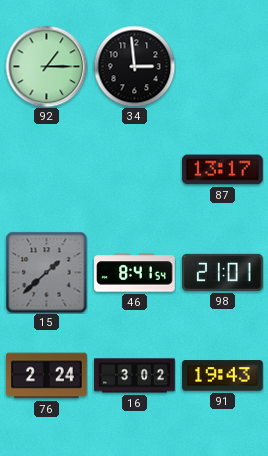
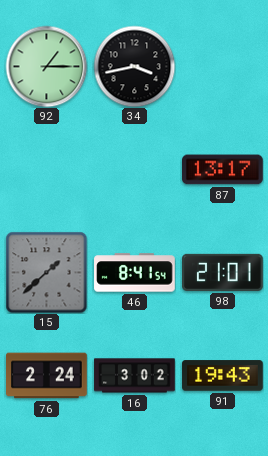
34: 2:59 -> 3:43 (134, 66)
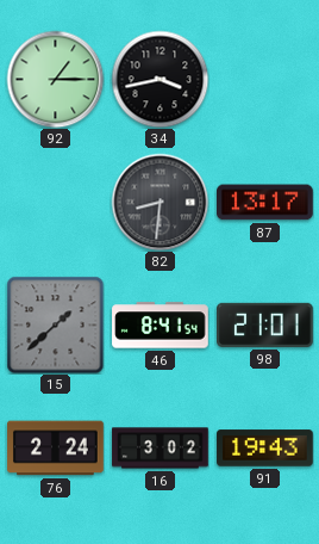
82: none -> 8:31 (159, 202)
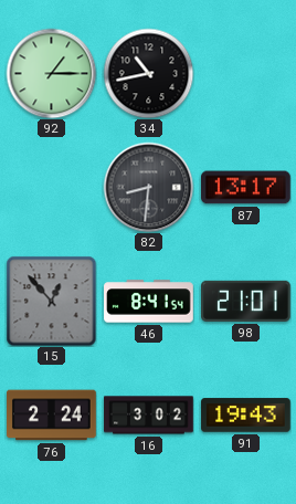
34: 3:43 -> 10:43 (148, 73)
15: 1:38 -> 12:53 (51, 301)
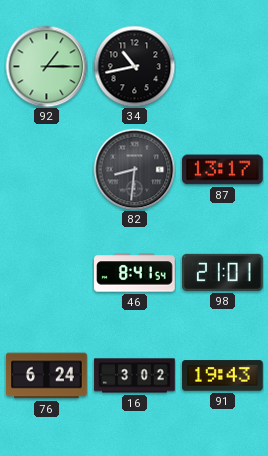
15: 12:53 -> none (51, 301)
76: 2:24 -> 6:24 (47, 376)
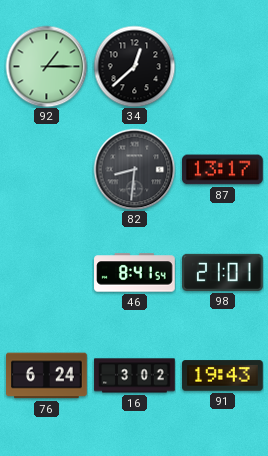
34: 10:43 -> 12:38 (134, 66)
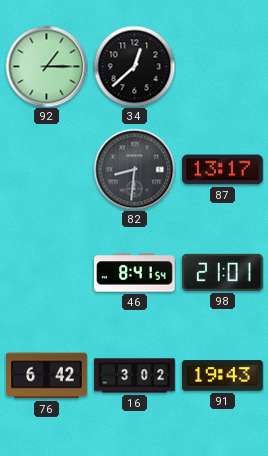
76: 6:24 -> 6:42 (47, 376)
